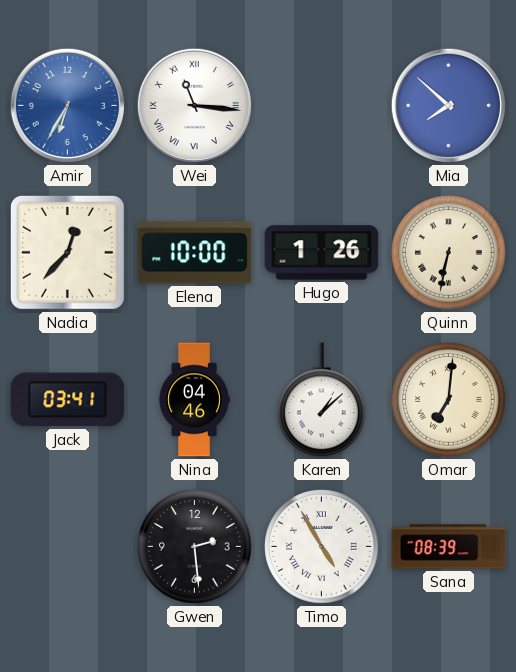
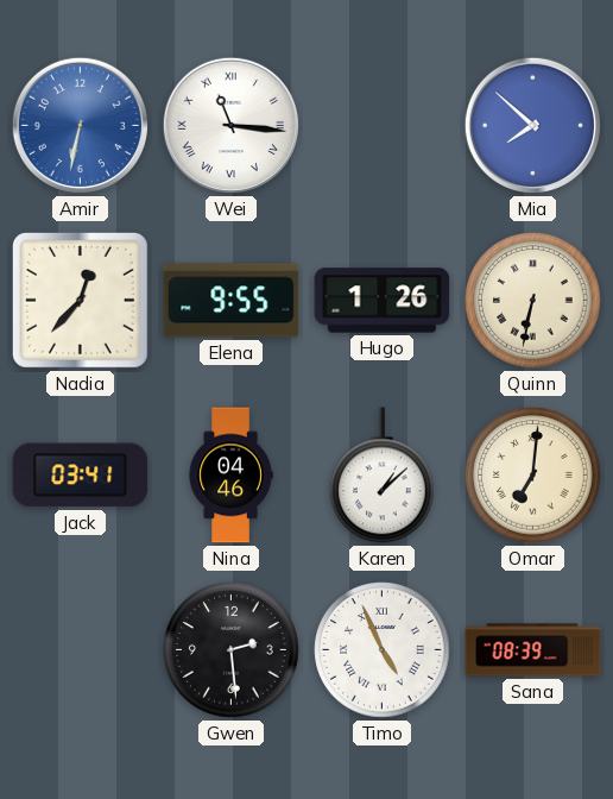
Amir: 6:35 -> 6:32 (80, 125)
Elena: 10:00 -> 9:55 (232, 301)
Timo: 4:55 -> 4:56 (383, 650)
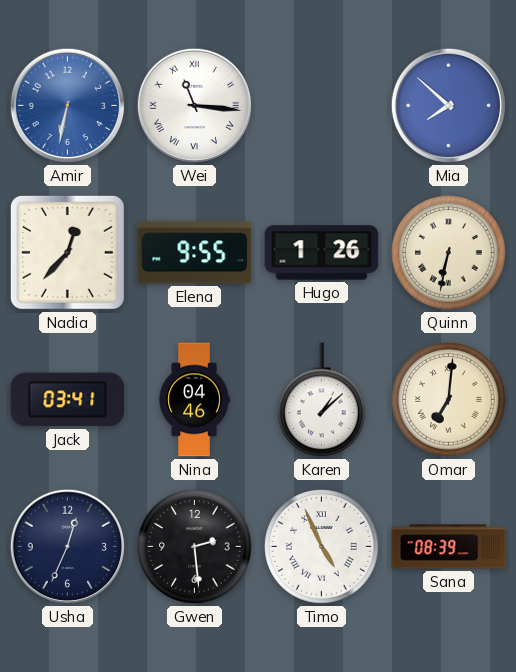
Usha: none -> 12:34 (67, 546)
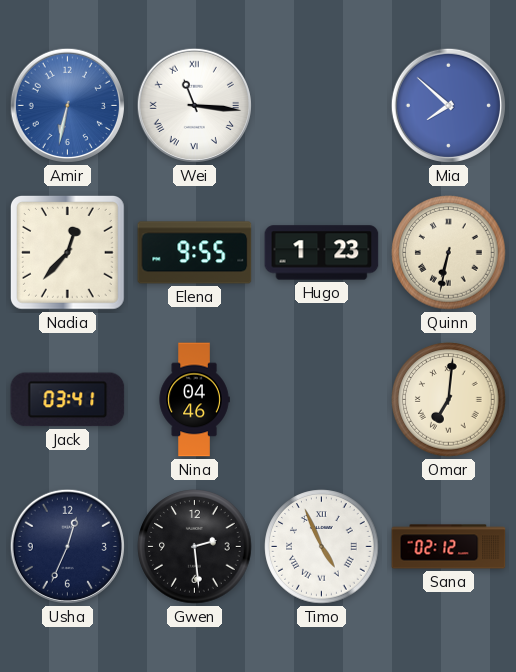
Hugo: 1:26 -> 1:23 (322, 253)
Karen: 1:08 -> none (322, 400)
Sana: 08:39 -> 02:12 (449, 547)
